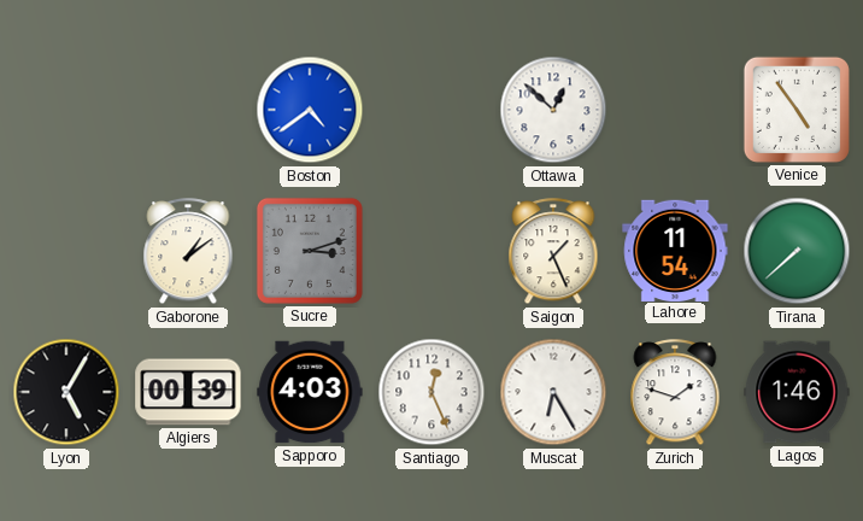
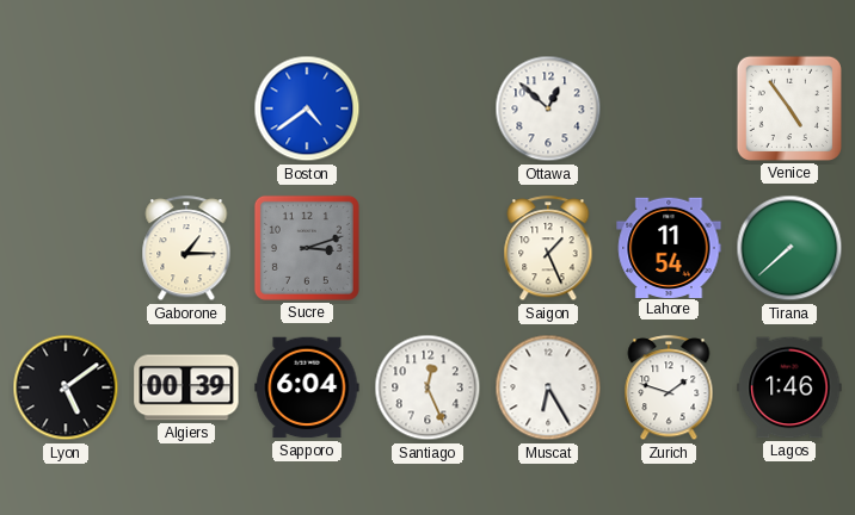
Gaborone: 1:09 -> 1:15 (186, 249)
Lyon: 5:05 -> 5:09 (66, 387)
Sapporo: 4:03 -> 6:04 (307, 387)
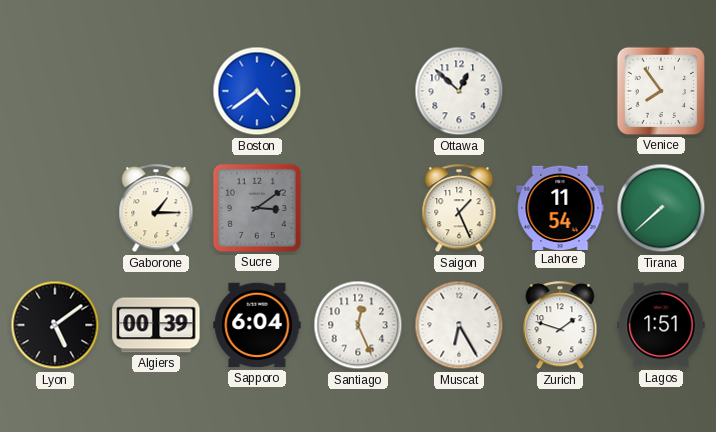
Venice: 4:54 -> 7:54 (661, 91)
Sucre: 3:12 -> 3:09 (257, 208)
Lagos: 1:46 -> 1:51 (661, 325)
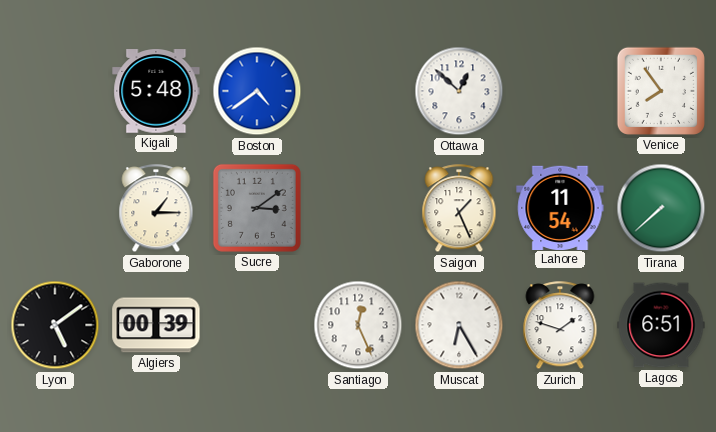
Kigali: none -> 5:48 (156, 91)
Sapporo: 6:04 -> none (257, 325)
Lagos: 1:51 -> 6:51 (661, 325)
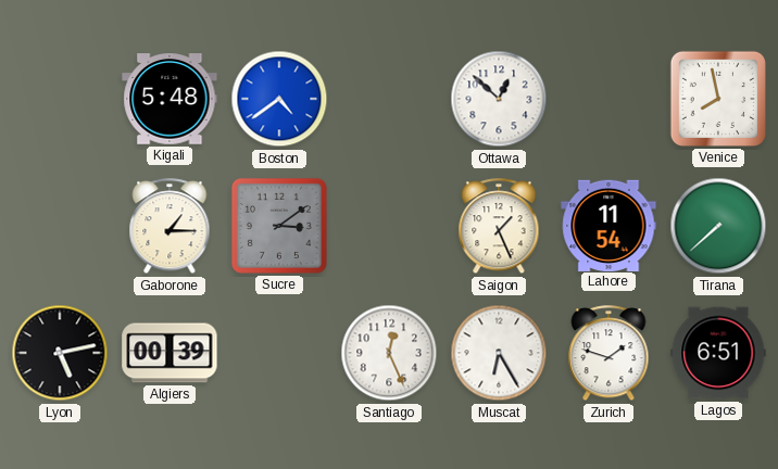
Venice: 7:54 -> 7:58 (718, 99)
Lyon: 5:09 -> 5:13 (60, 353)
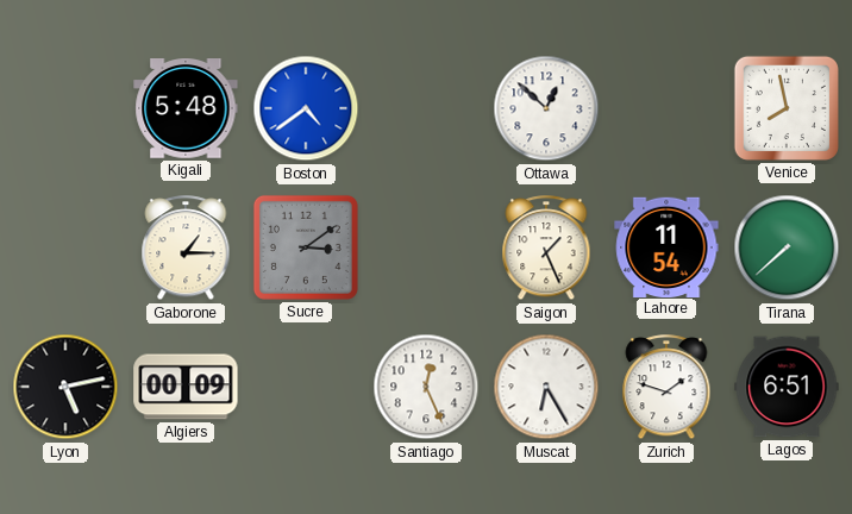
Algiers: 00:39 -> 00:09 (186, 387)
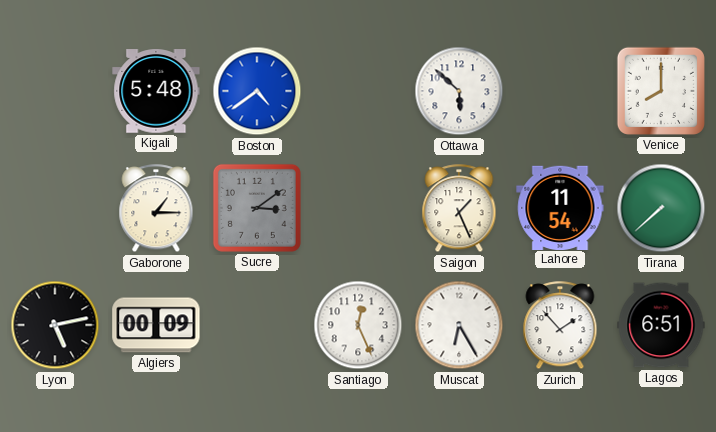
Ottawa: 12:52 -> 5:52 (459, 91)
Venice: 7:58 -> 8:00 (661, 91)
Zurich: 1:48 -> 1:53 (560, 326)
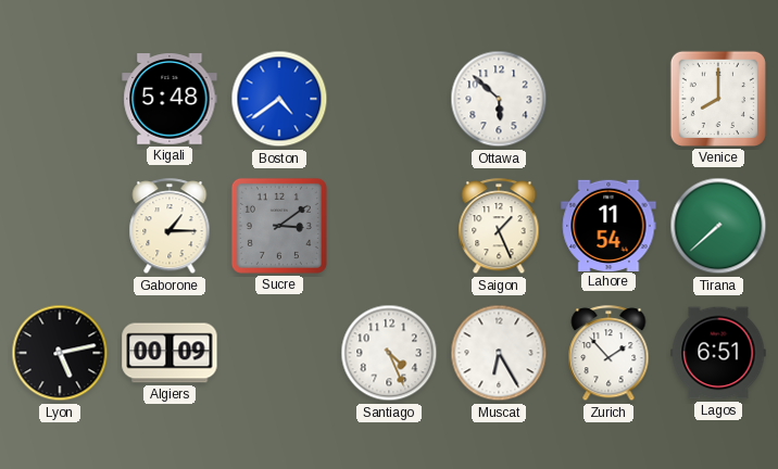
Santiago: 12:26 -> 4:26 (389, 353)
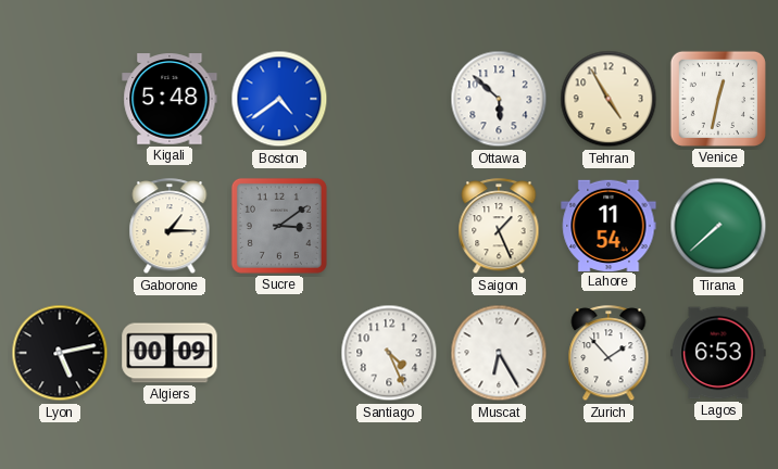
Tehran: none -> 4:55 (608, 99)
Venice: 8:00 -> 12:32 (718, 99)
Lagos: 6:51 -> 6:53 (718, 353)
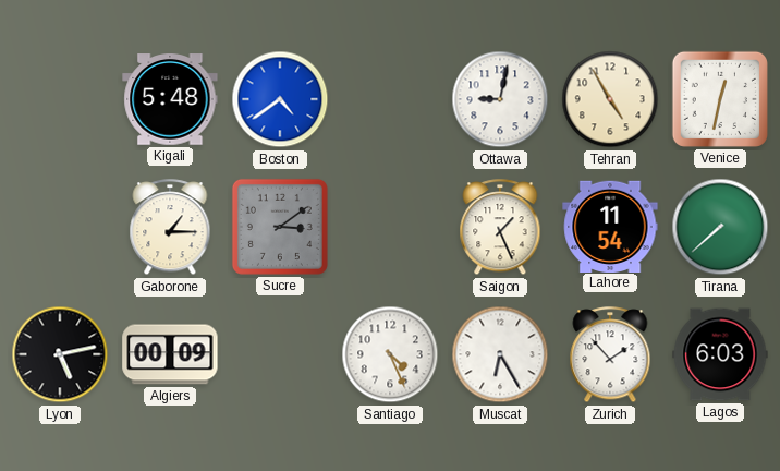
Ottawa: 5:52 -> 9:02 (500, 99)
Lagos: 6:53 -> 6:03 (720, 354)
